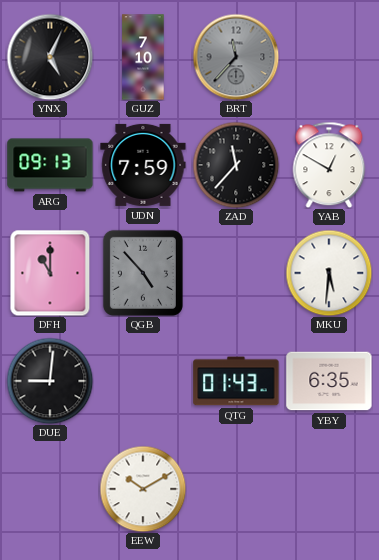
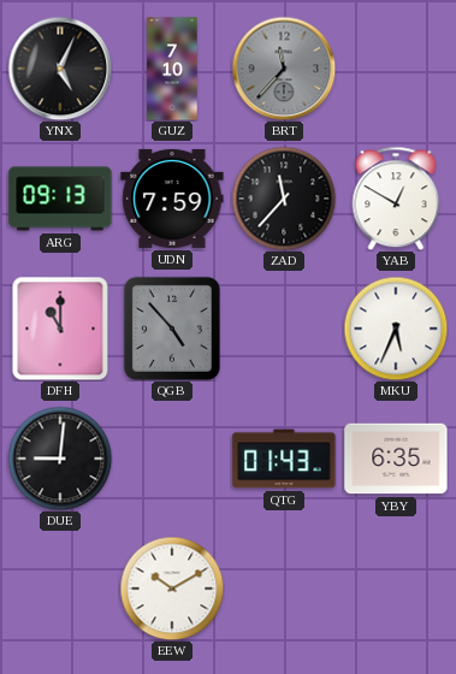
MKU: 5:31 -> 5:34 (396, 329)
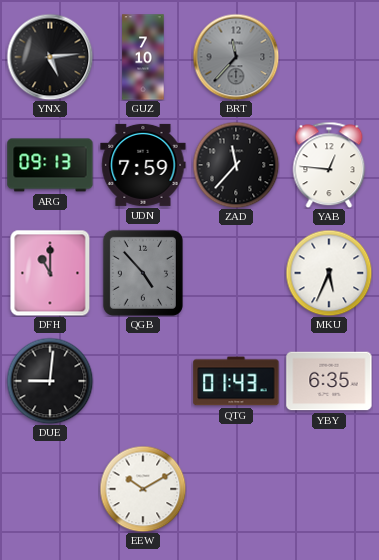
YNX: 5:04 -> 5:14 (50, 57)
YAB: 12:50 -> 12:46 (329, 165)
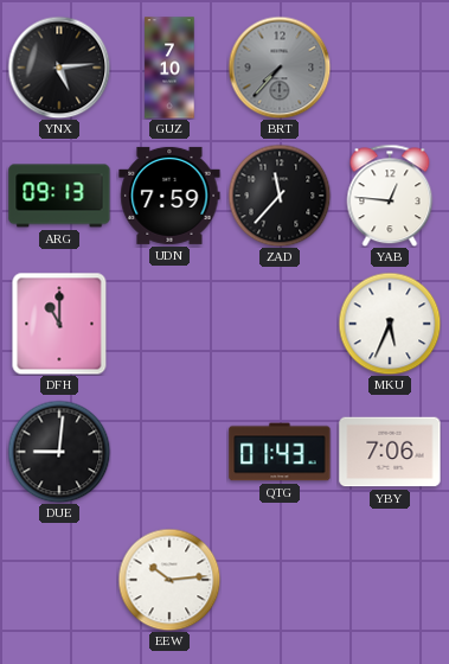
BRT: 11:37 -> 7:37 (280, 68)
QGB: 4:53 -> none (143, 273)
YBY: 6:35 -> 7:06 (390, 452)
EEW: 10:10 -> 10:14 (169, 580)
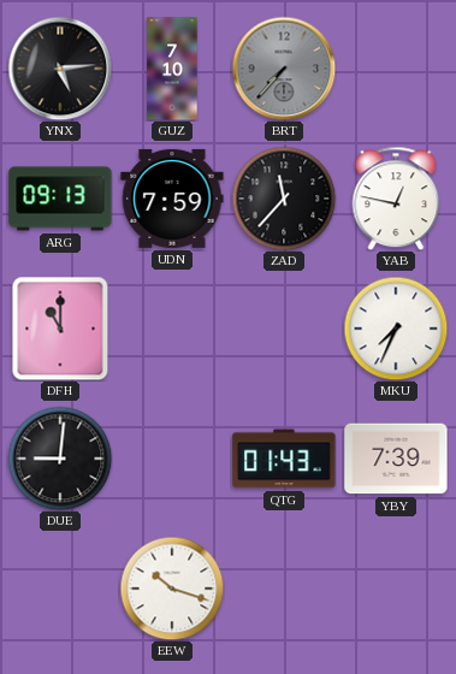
YAB: 12:46 -> 12:47 (396, 199)
MKU: 5:34 -> 7:34 (396, 329)
YBY: 7:06 -> 7:39 (396, 459)
EEW: 10:14 -> 10:18 (172, 589)
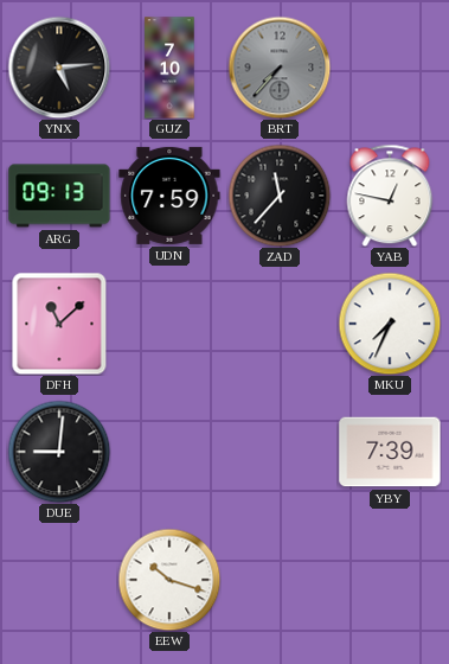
DFH: 11:00 -> 11:08 (59, 324)
QTG: 01:43 -> none (284, 459)
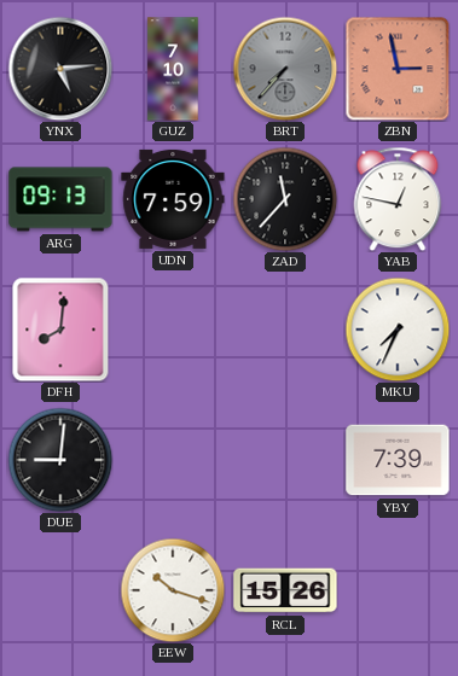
ZBN: none -> 2:58 (398, 69)
DFH: 11:08 -> 8:01 (60, 330)
RCL: none -> 15:26 (285, 590)
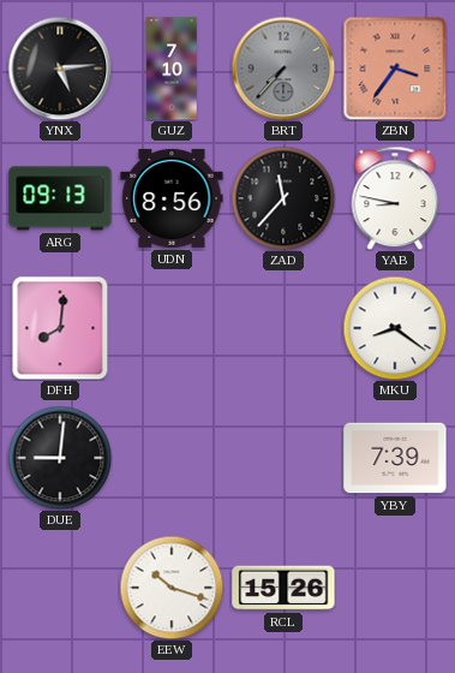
ZBN: 2:58 -> 3:36 (395, 69)
UDN: 7:59 -> 8:56 (172, 198)
YAB: 12:47 -> 8:47 (395, 198)
MKU: 7:34 -> 8:21 (395, 328)
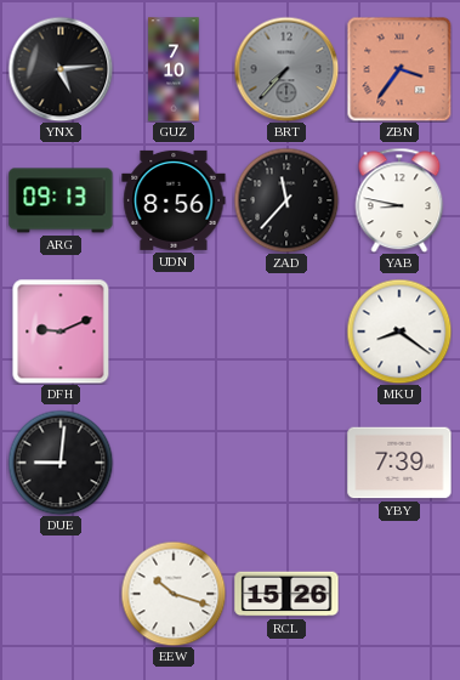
DFH: 8:01 -> 9:11 (61, 331)
